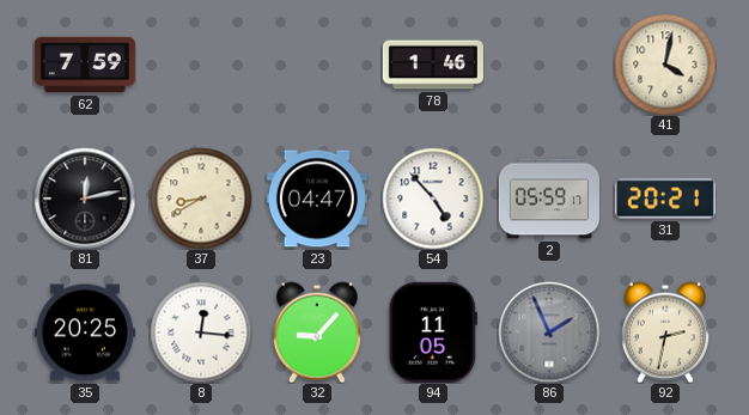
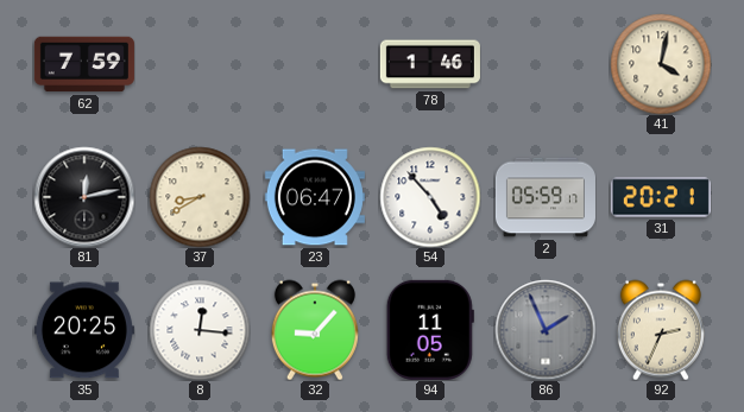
23: 04:47 -> 06:47 (315, 197)
92: 2:32 -> 2:34 (661, 330)
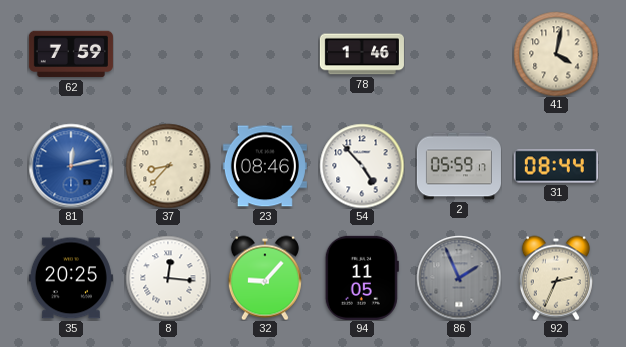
81 dial: black -> blue (71, 166)
37: 8:40 -> 8:37 (168, 166)
23: 06:47 -> 08:46 (265, 166)
31: 20:21 -> 08:44 (556, 166)
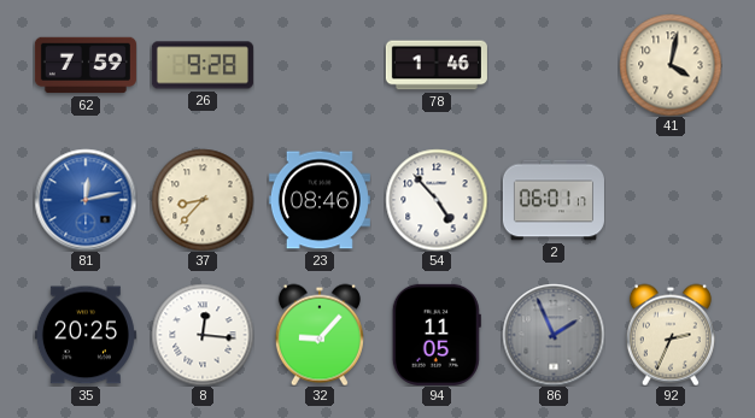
26: none -> 9:28 (203, 65)
2: 05:59 -> 06:01 (554, 200)
31: 08:44 -> none (556, 166)
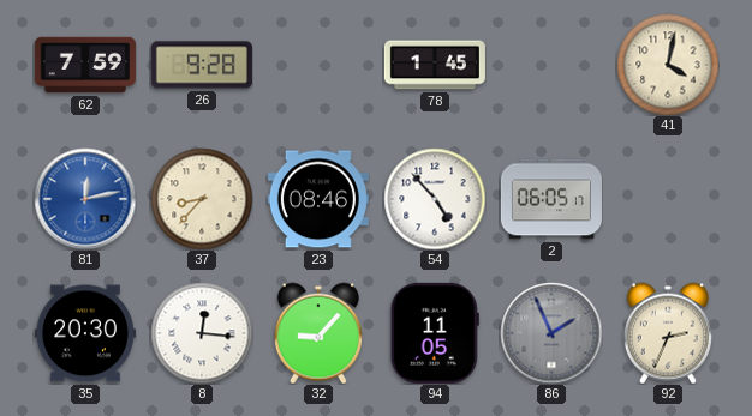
78: 1:46 -> 1:45 (435, 65)
2: 06:01 -> 06:05 (551, 199)
35: 20:25 -> 20:30 (85, 333)
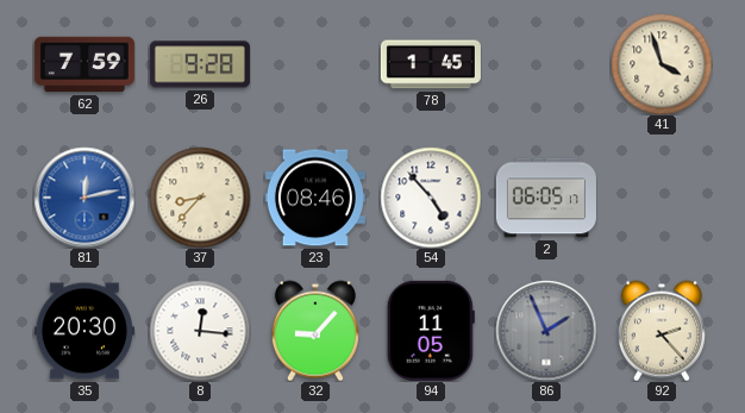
41: 4:02 -> 3:57 (662, 64)
92: 2:34 -> 2:23 (662, 331)
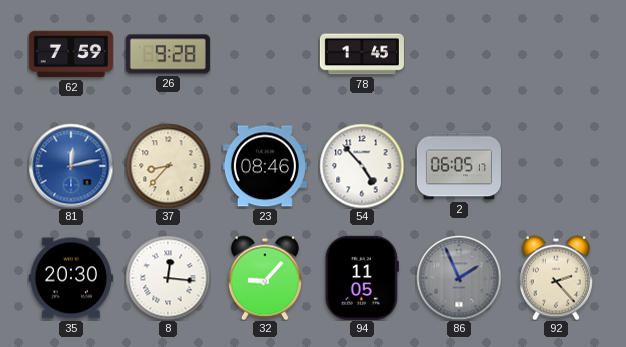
41: 3:57 -> none (662, 64)
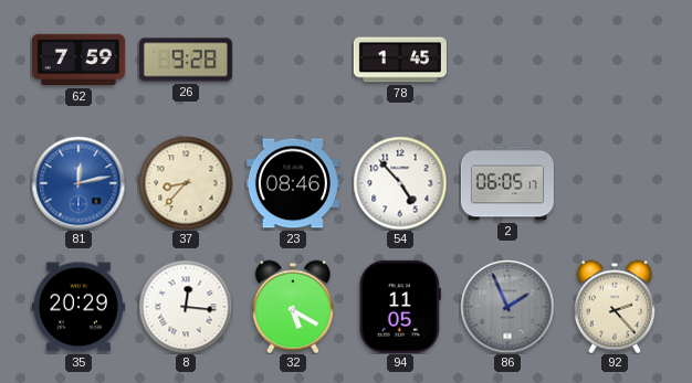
35: 20:30 -> 20:29 (78, 307)
32: 9:07 -> 5:20 (293, 307)
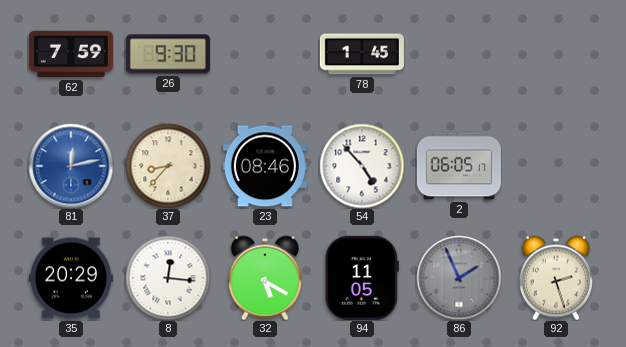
26: 9:28 -> 9:30 (168, 54)
92: 2:23 -> 2:27 (556, 278)
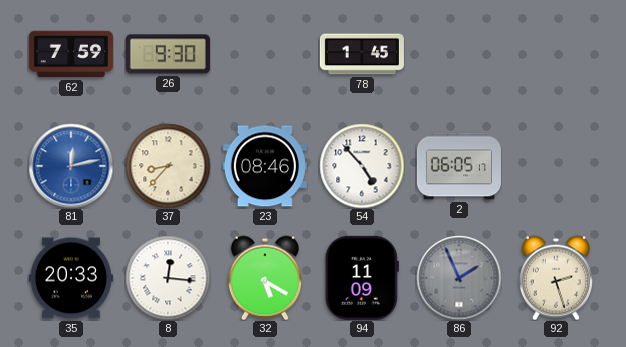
35: 20:29 -> 20:33 (71, 278)
94: 11:05 -> 11:09 (362, 278)
